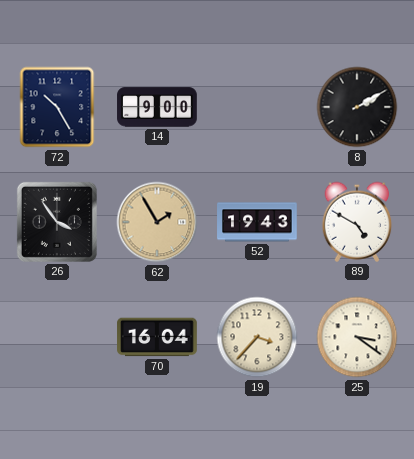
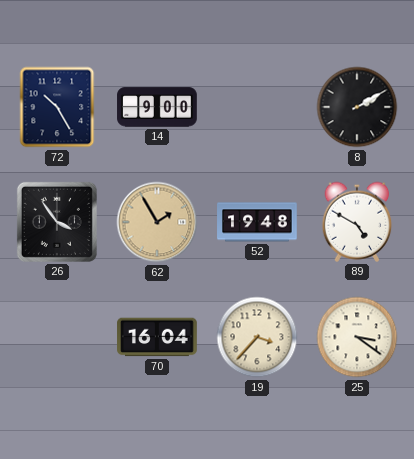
52: 19:43 -> 19:48 (257, 222)
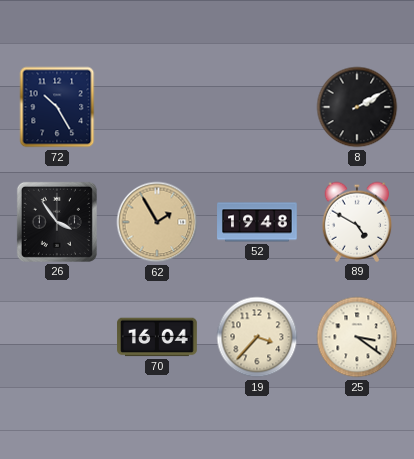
14: 9:00 -> none (157, 107)
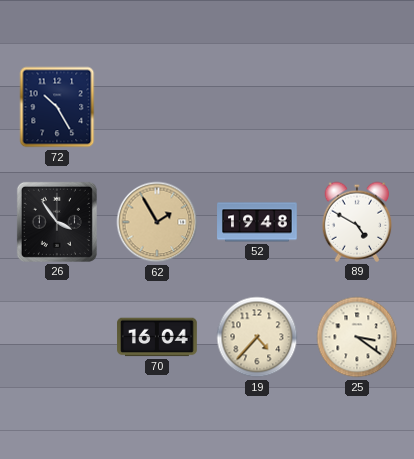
8: 2:10 -> none (357, 107)
19: 3:37 -> 4:37 (257, 337)
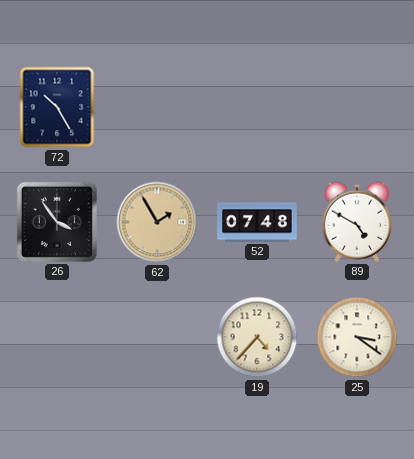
52: 19:48 -> 07:48 (257, 222)
70: 16:04 -> none (157, 337)
